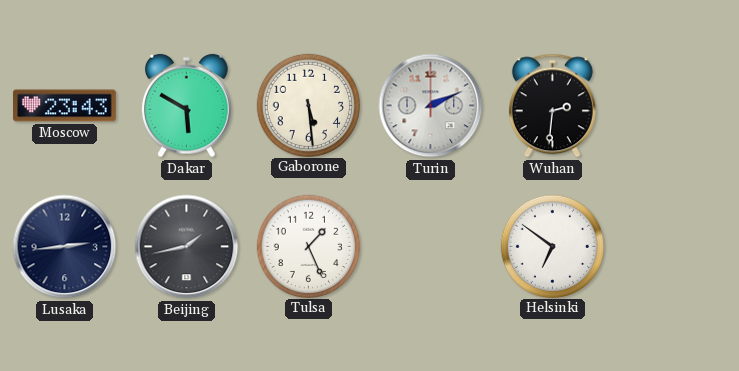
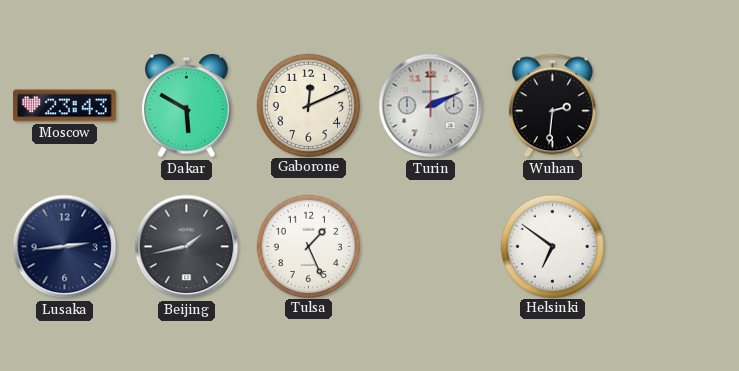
Gaborone: 5:29 -> 12:11 (308, 105)
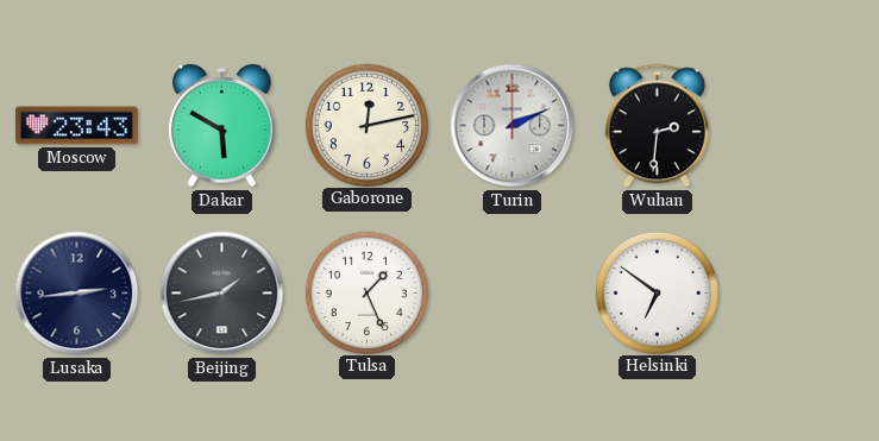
Gaborone: 12:11 -> 12:13 (366, 125)
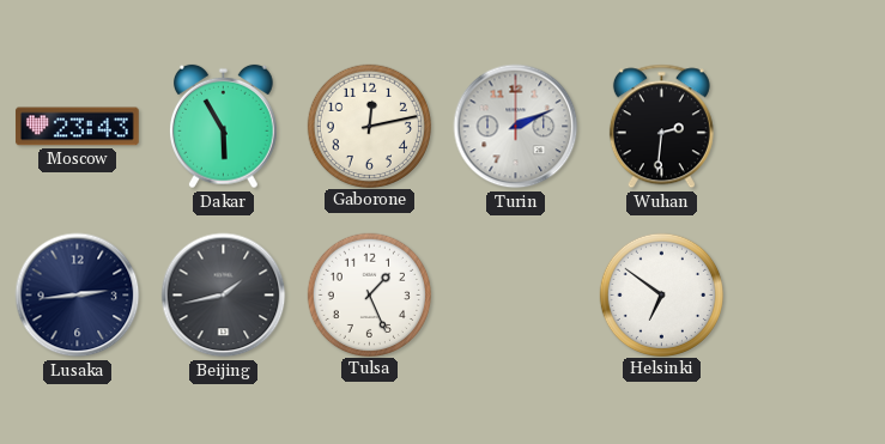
Dakar: 5:50 -> 5:55 (224, 127)
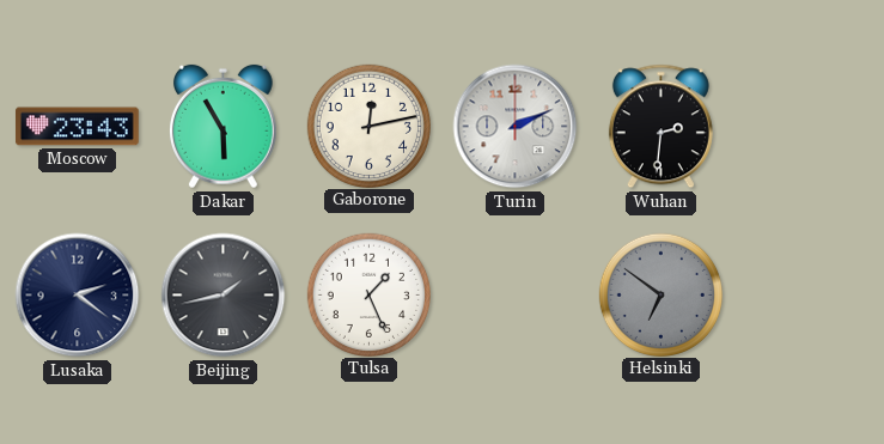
Lusaka: 2:44 -> 2:21 (78, 296)
Helsinki dial: white -> grey (660, 294)
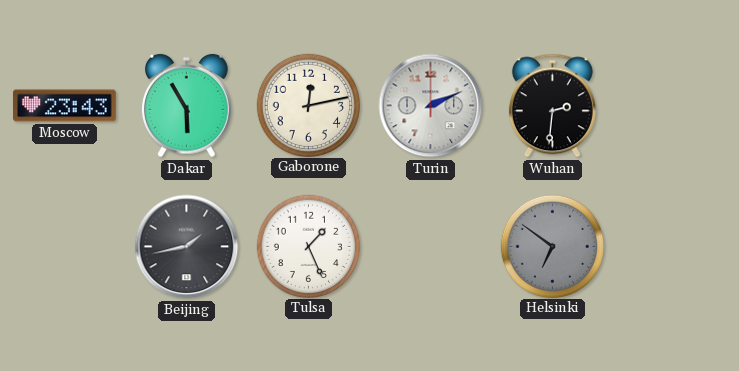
Lusaka: 2:21 -> none (78, 296)
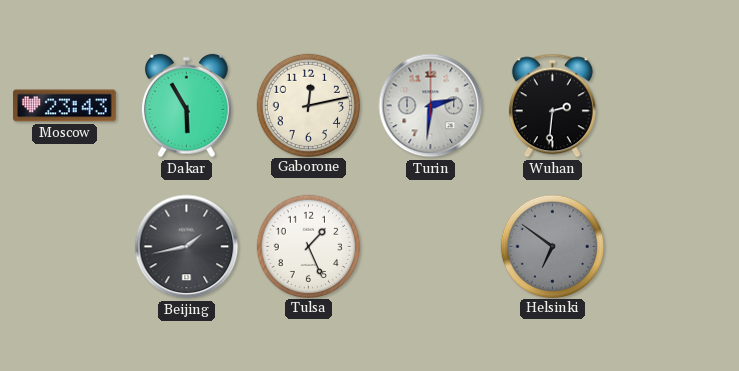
Turin: 2:11 -> 2:31 (431, 106)
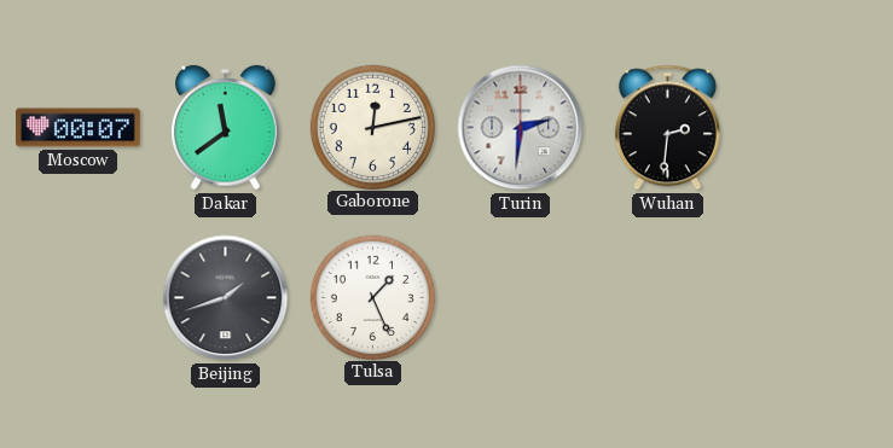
Moscow: 23:43 -> 00:07 (77, 128)
Dakar: 5:55 -> 11:39 (226, 128)
Beijing: 1:43 -> 1:42 (226, 298)
Helsinki: 6:51 -> none (552, 246)
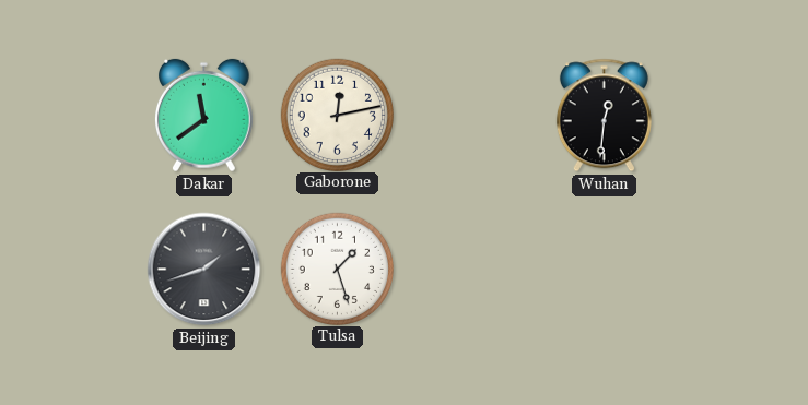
Moscow: 00:07 -> none (77, 128)
Turin: 2:31 -> none (521, 128)
Wuhan: 2:31 -> 12:31 (604, 116)
Tulsa: 1:26 -> 1:27 (337, 269)
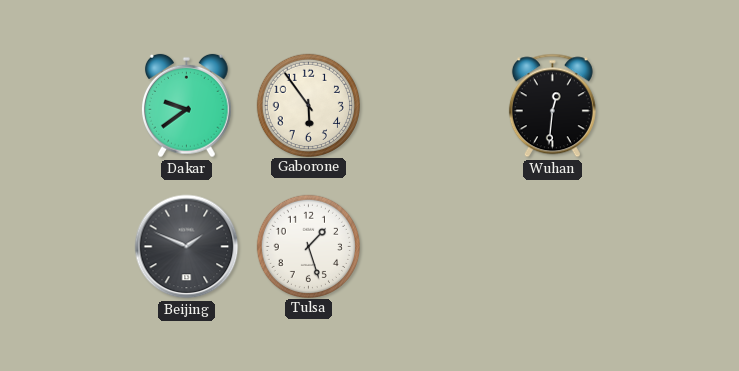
Dakar: 11:39 -> 9:39 (187, 106)
Gaborone: 12:13 -> 5:54 (308, 105)
Beijing: 1:42 -> 1:49 (187, 247)
